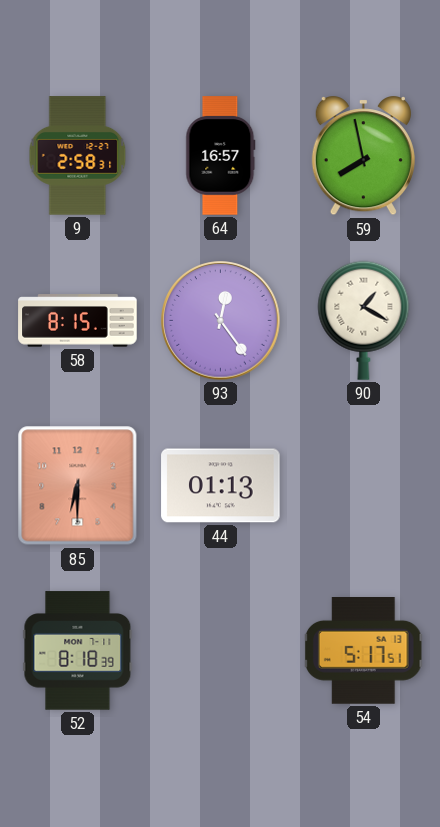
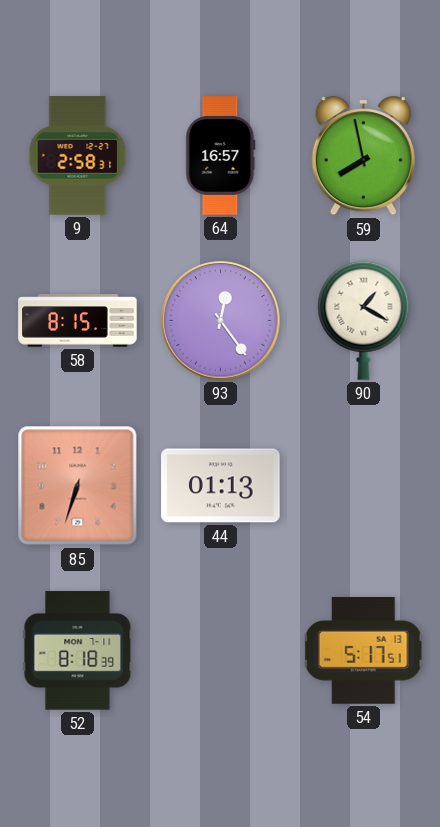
85: 6:30 -> 6:33 (78, 486)
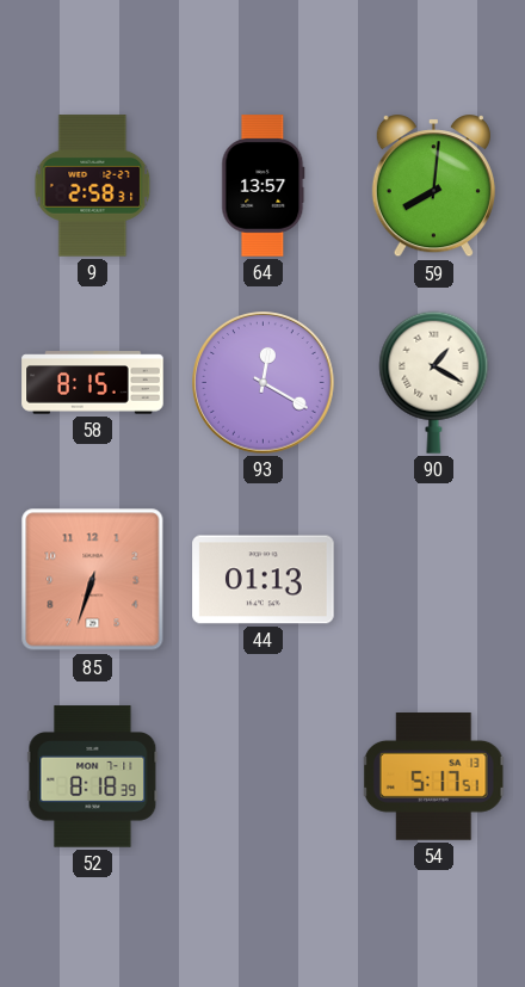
64: 16:57 -> 13:57 (264, 186)
59: 7:58 -> 8:01 (433, 186)
93: 12:24 -> 12:20 (264, 383)
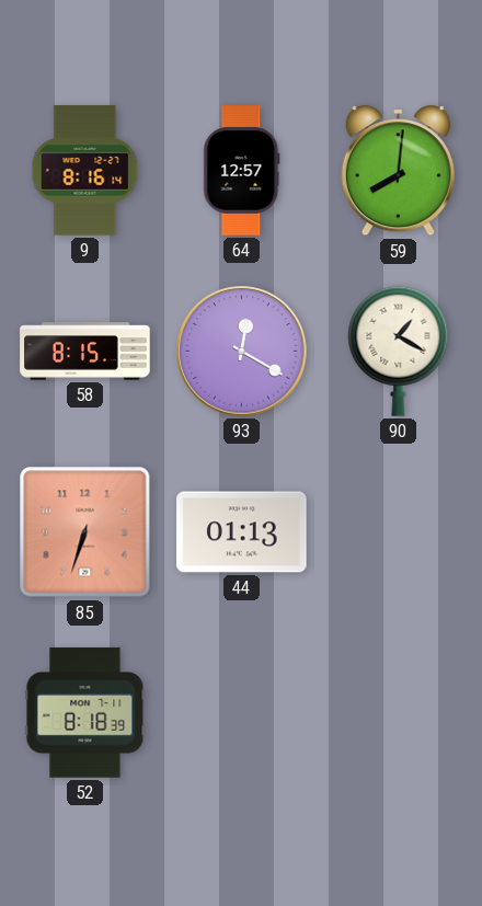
9: 2:58 -> 8:16 (85, 171)
64: 13:57 -> 12:57 (242, 171)
54: 5:17 -> none (434, 777)
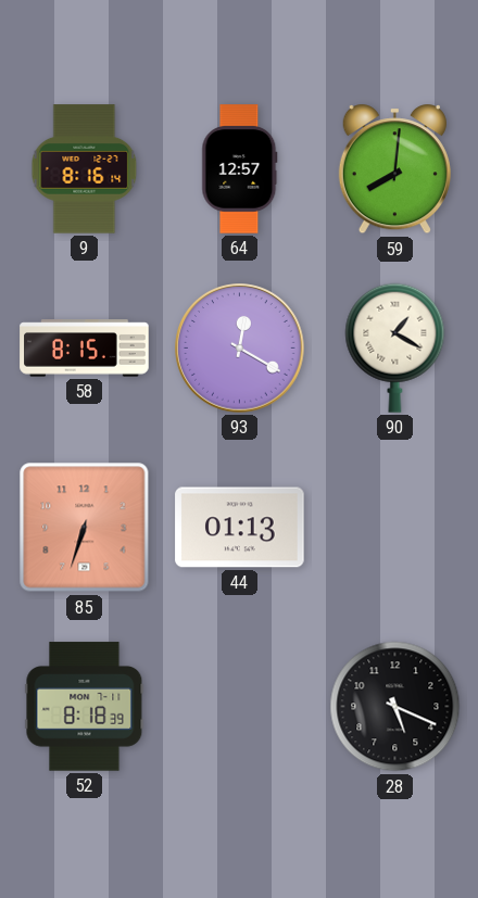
28: none -> 5:19 (395, 707)
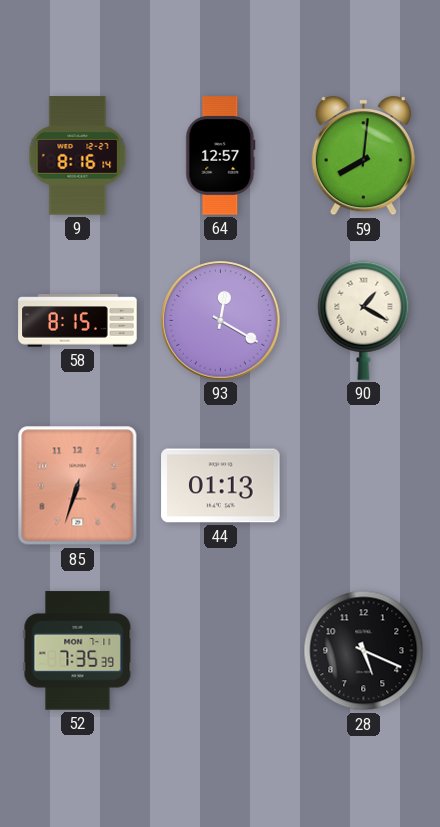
52: 8:18 -> 7:35 (78, 651)
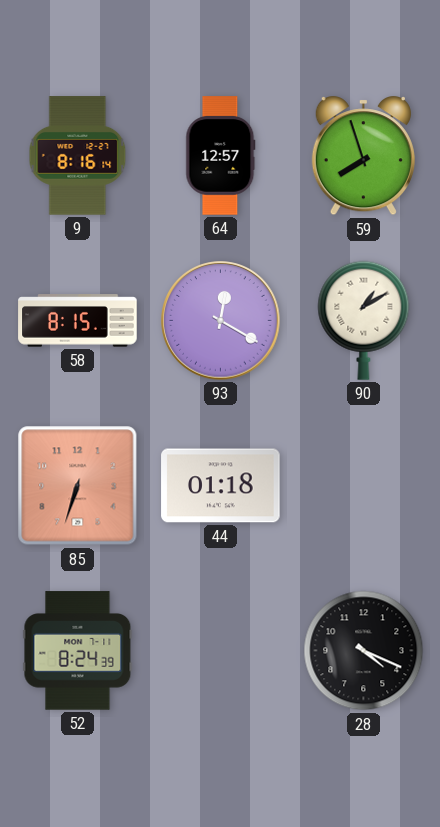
59: 8:01 -> 7:57 (363, 156)
90: 1:20 -> 1:10 (364, 320)
44: 01:13 -> 01:18 (221, 486)
52: 7:35 -> 8:24 (78, 651)
28: 5:19 -> 4:19 (364, 651)
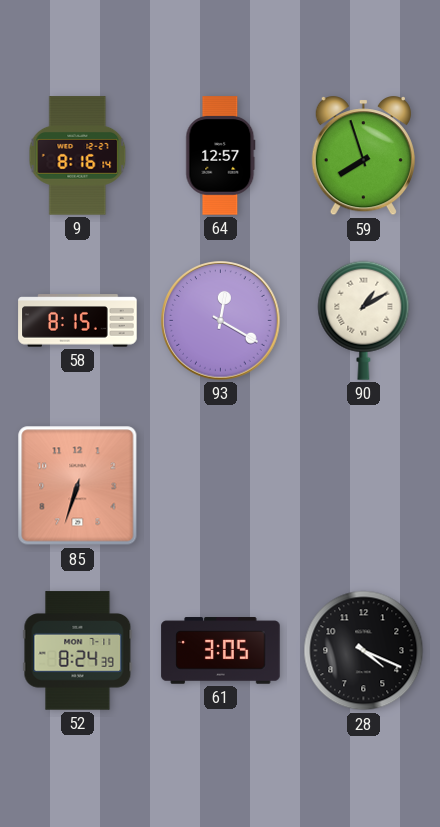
44: 01:18 -> none (221, 486)
61: none -> 3:05 (221, 651)
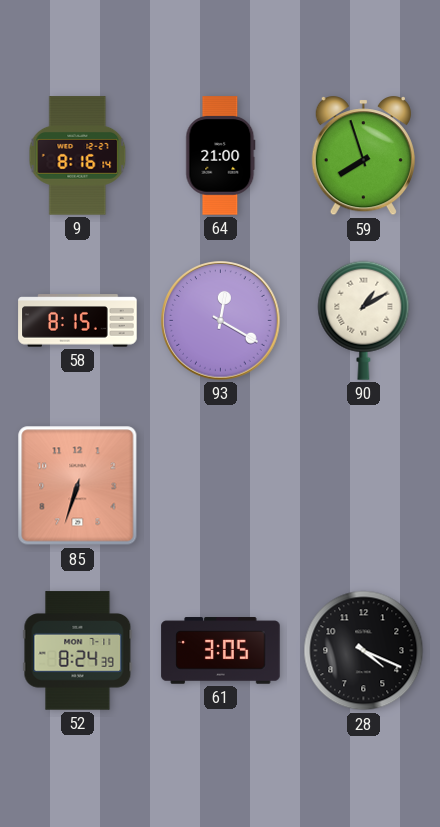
64: 12:57 -> 21:00 (221, 156)
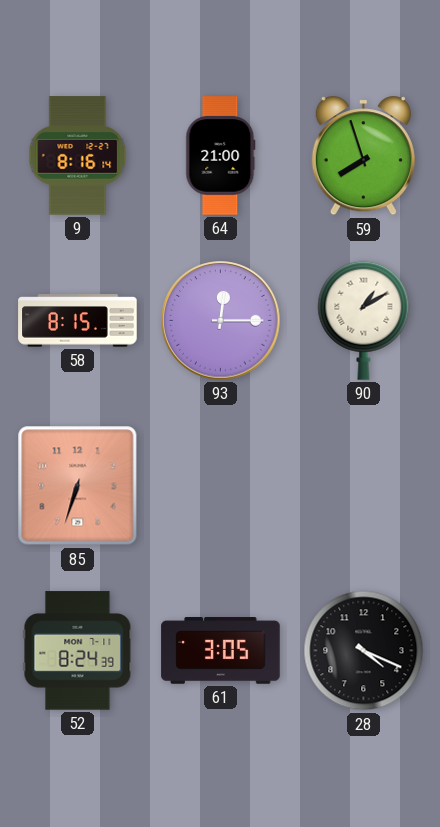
93: 12:20 -> 12:15 (221, 321)
